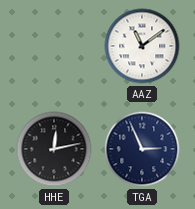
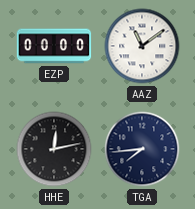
EZP: none -> 00:00 (54, 46)
TGA: 2:56 -> 7:44 (142, 149)
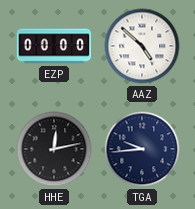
AAZ: 11:09 -> 4:52 (142, 46)
TGA: 7:44 -> 9:44 (142, 149)
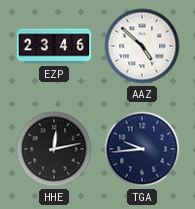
EZP: 00:00 -> 23:46 (54, 46)
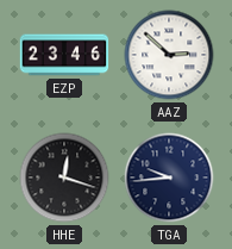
AAZ: 4:52 -> 2:52 (169, 55)
HHE: 12:13 -> 12:18 (64, 178)
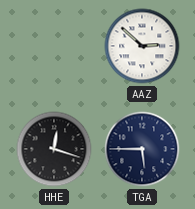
EZP: 23:46 -> none (64, 55)
TGA: 9:44 -> 5:45 (142, 149)
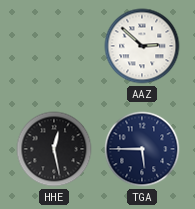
HHE: 12:18 -> 12:28 (54, 149)
